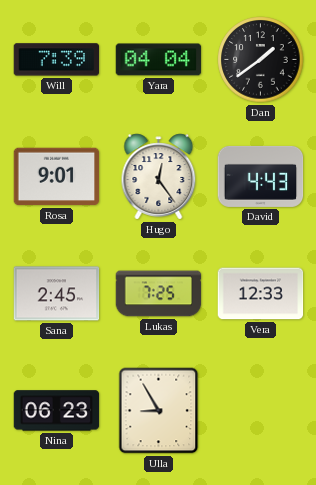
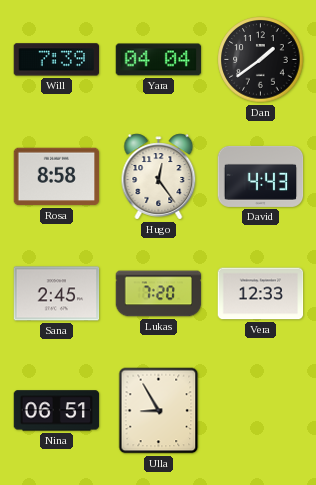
Rosa: 9:01 -> 8:58 (57, 177)
Lukas: 7:25 -> 7:20 (159, 294)
Nina: 06:23 -> 06:51 (57, 411)
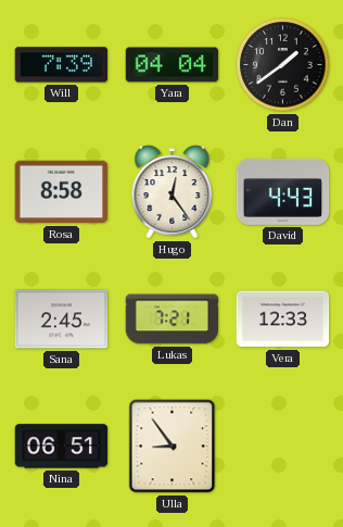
Lukas: 7:20 -> 7:21 (173, 319)
Ulla: 8:55 -> 8:54 (173, 447)
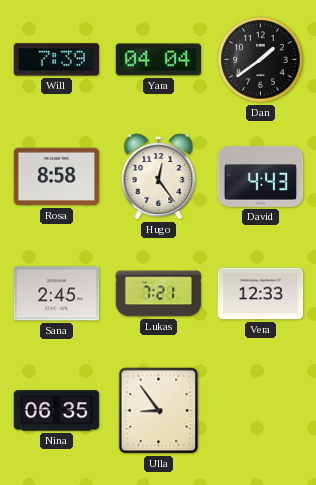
Nina: 06:51 -> 06:35 (57, 411)
